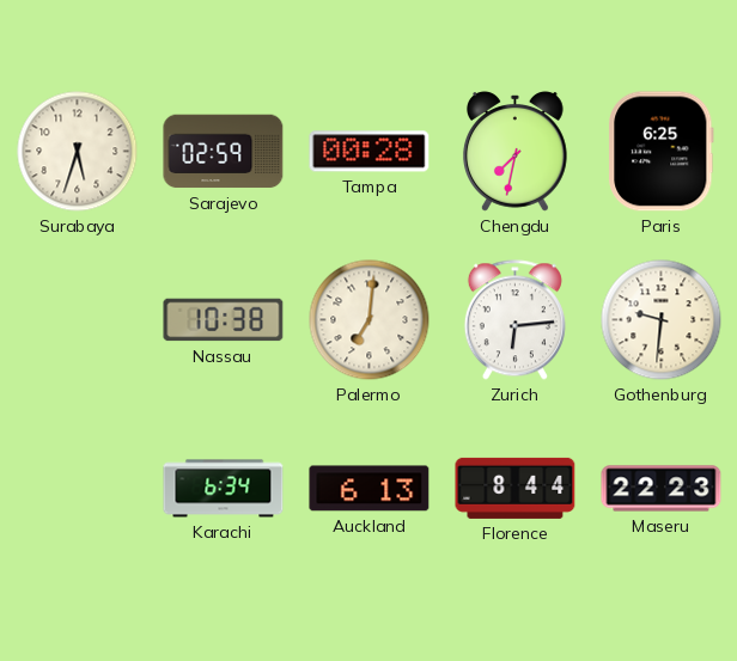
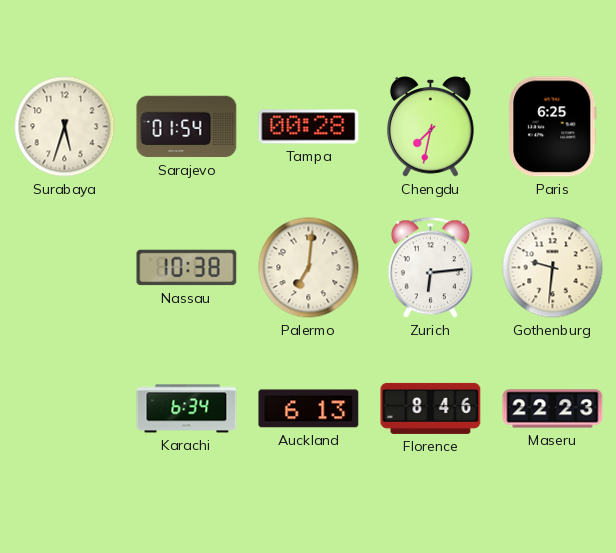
Sarajevo: 02:59 -> 01:54 (187, 127)
Florence: 8:44 -> 8:46 (431, 408)
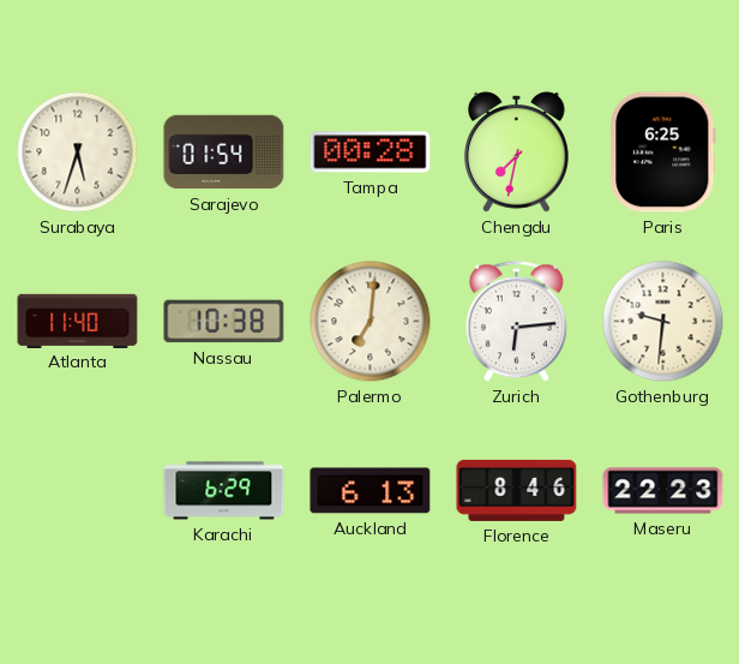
Atlanta: none -> 11:40 (78, 321)
Karachi: 6:34 -> 6:29 (224, 491)
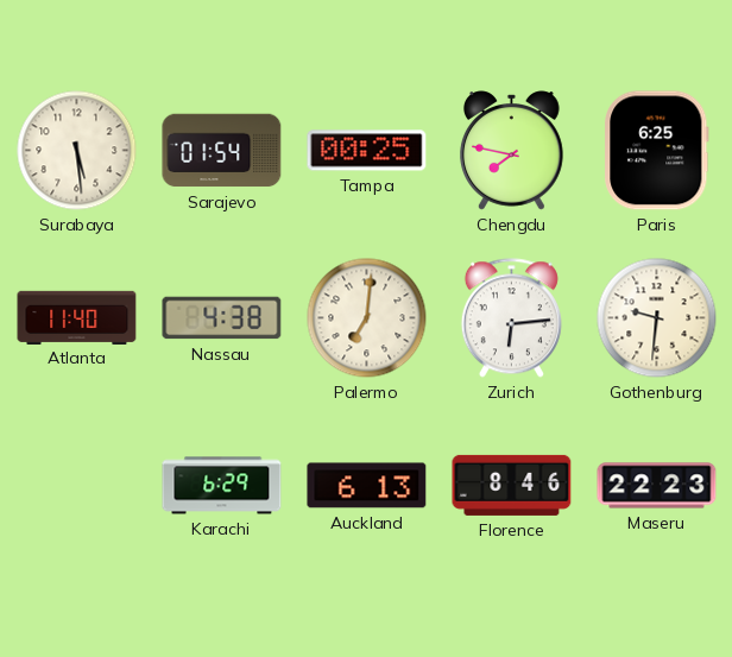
Surabaya: 5:33 -> 5:29 (77, 151)
Tampa: 00:28 -> 00:25 (367, 151)
Chengdu: 7:32 -> 7:47 (511, 151)
Nassau: 10:38 -> 4:38 (222, 318)
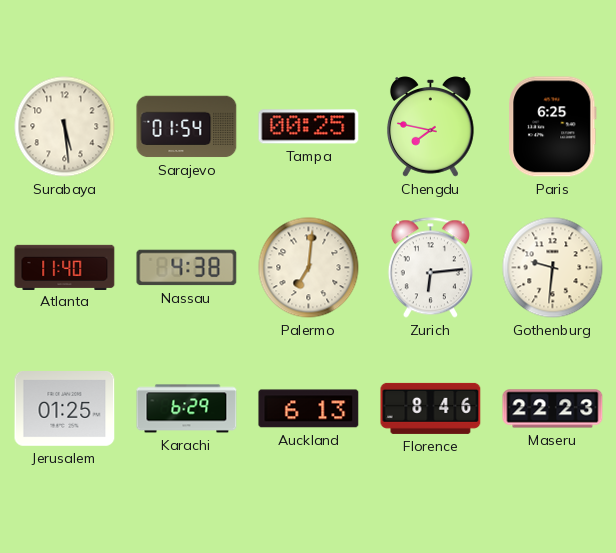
Jerusalem: none -> 01:25 (65, 409)
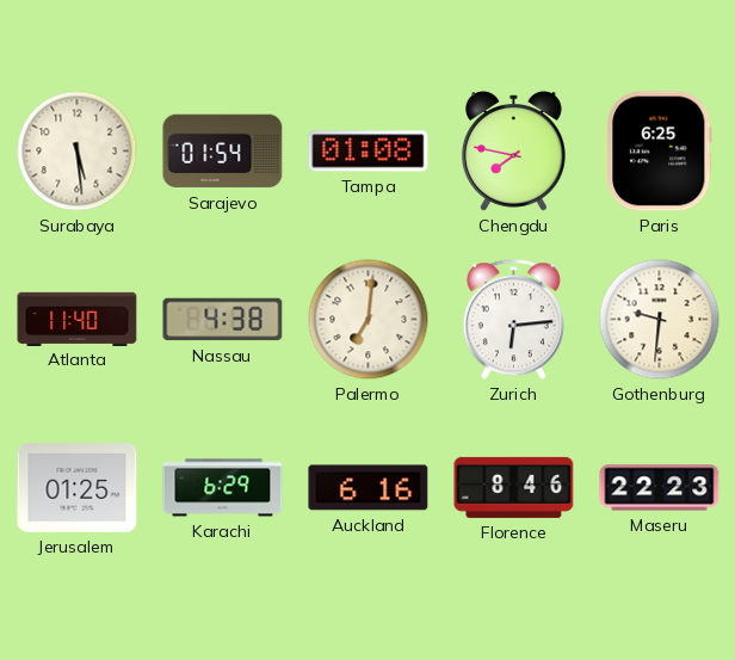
Tampa: 00:25 -> 01:08 (369, 152)
Auckland: 6:13 -> 6:16 (369, 488)
